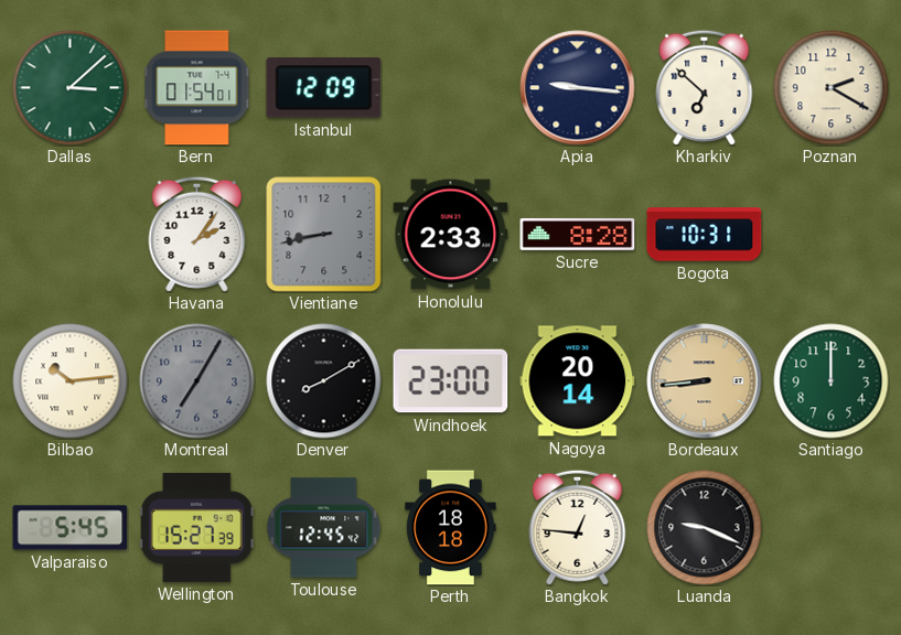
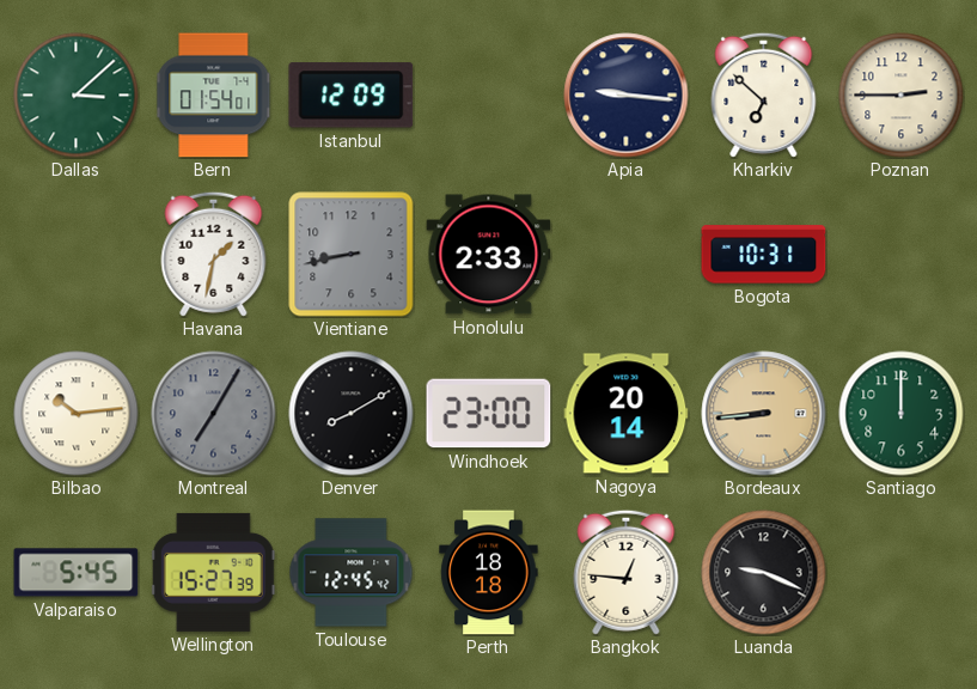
Poznan: 2:20 -> 2:45 (902, 96)
Havana: 2:06 -> 1:32 (214, 254)
Sucre: 8:28 -> none (578, 235)
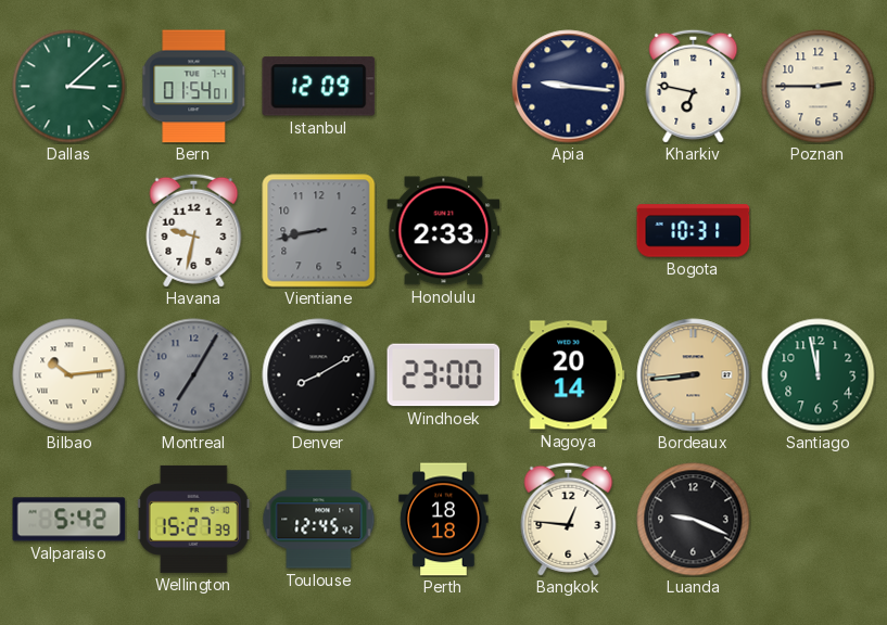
Kharkiv: 6:52 -> 6:47 (694, 86)
Havana: 1:32 -> 9:32 (194, 230)
Santiago: 12:00 -> 11:58 (819, 375)
Valparaiso: 5:45 -> 5:42 (69, 520)
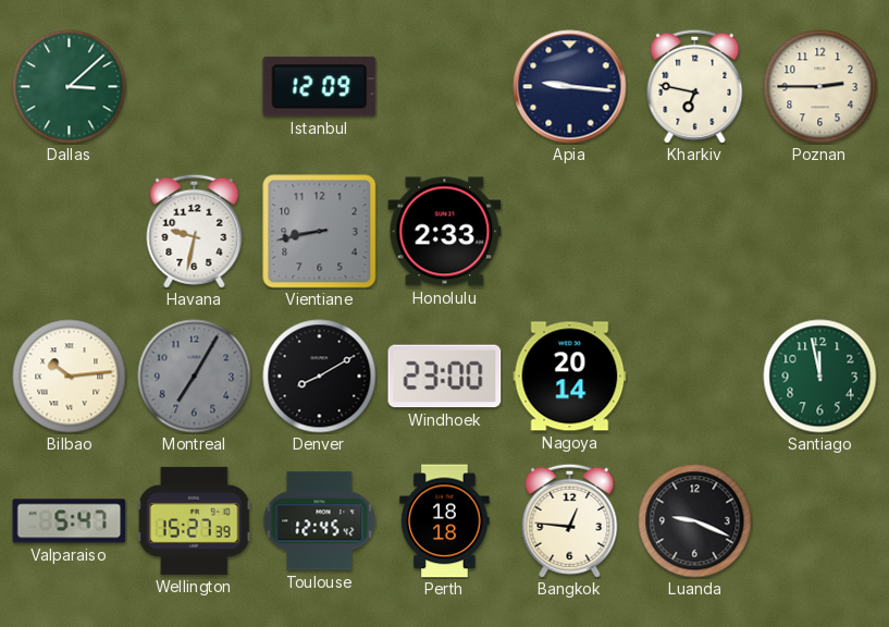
Bern: 01:54 -> none (194, 87)
Bogota: 10:31 -> none (694, 231)
Bordeaux: 8:44 -> none (694, 375)
Valparaiso: 5:42 -> 5:47 (70, 521)
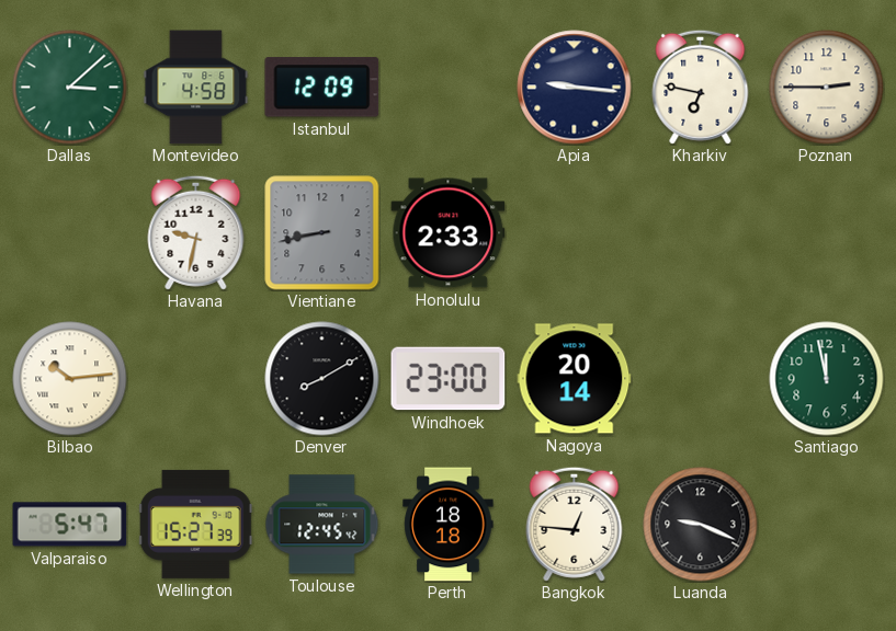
Montevideo: none -> 4:58 (196, 88)
Montreal: 7:05 -> none (195, 377)
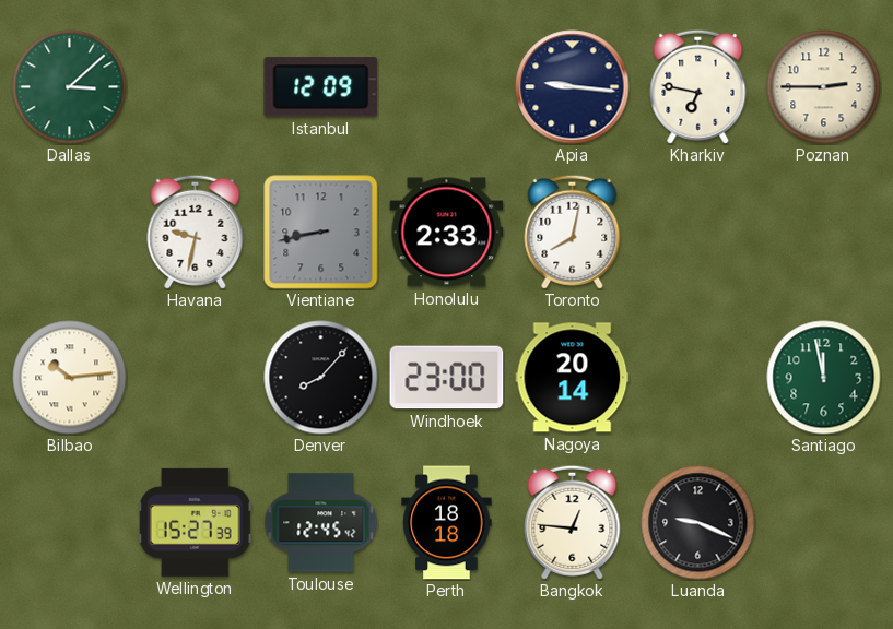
Montevideo: 4:58 -> none (196, 88)
Toronto: none -> 8:02 (573, 232)
Denver: 8:10 -> 8:07 (321, 378)
Valparaiso: 5:47 -> none (70, 525)
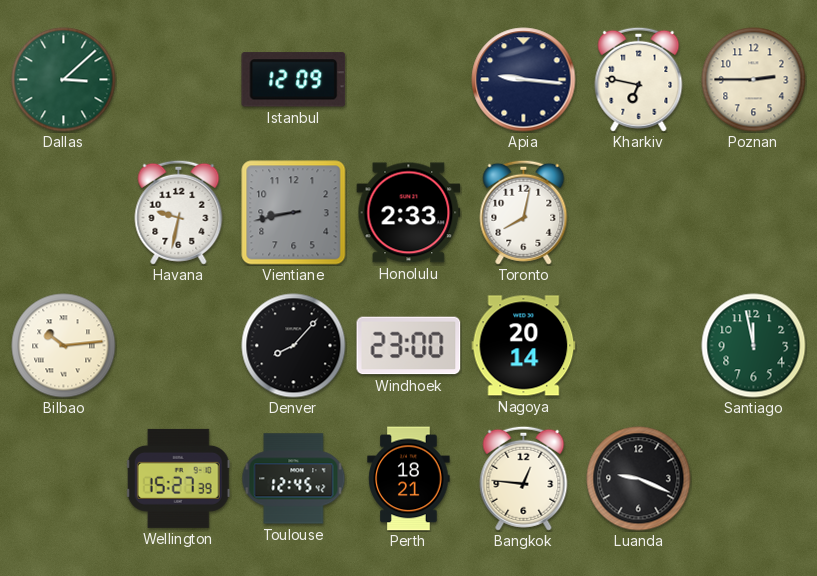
Perth: 18:18 -> 18:21 (409, 479)
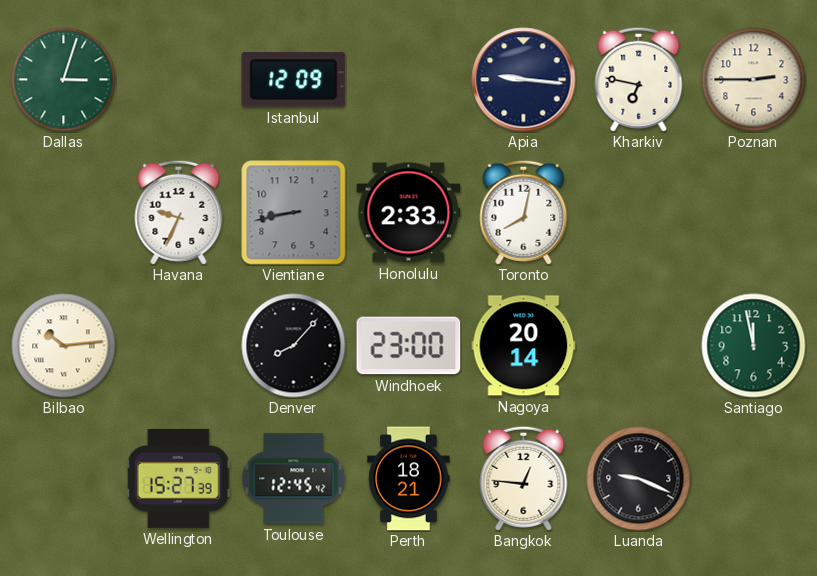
Dallas: 3:08 -> 3:03 (64, 80)
Havana: 9:32 -> 9:34 (179, 212)
